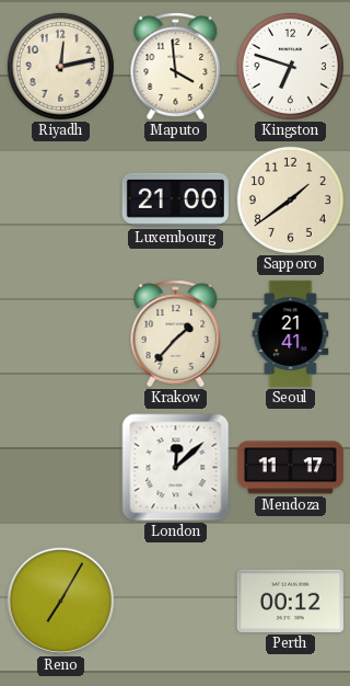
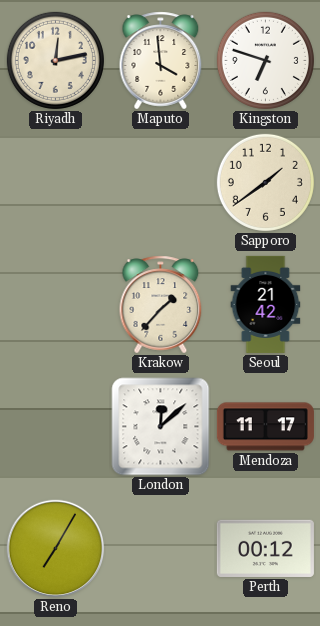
Luxembourg: 21:00 -> none (175, 199)
Seoul: 21:41 -> 21:42 (266, 304)
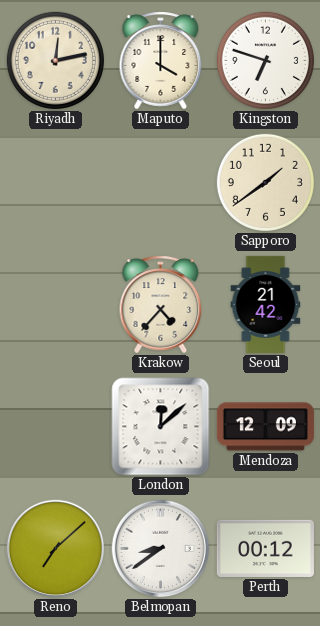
Maputo: 3:59 -> 4:00 (161, 61)
Krakow: 1:37 -> 4:37 (161, 305)
Mendoza: 11:17 -> 12:09 (265, 427)
Reno: 7:05 -> 7:08 (56, 549)
Belmopan: none -> 8:39 (161, 549)
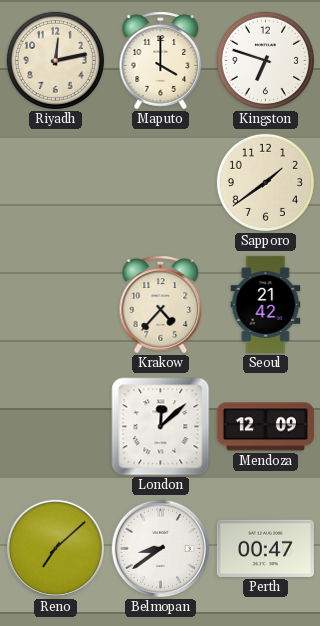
Perth: 00:12 -> 00:47 (265, 548)
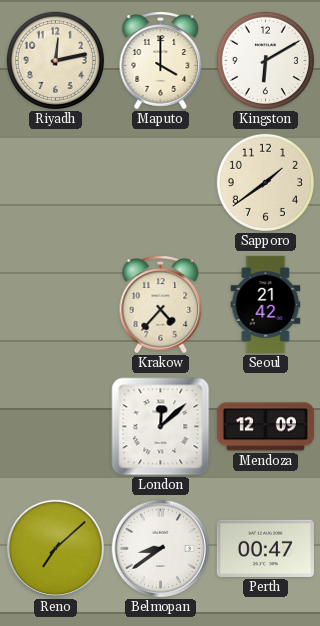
Kingston: 6:48 -> 6:10 (265, 60)
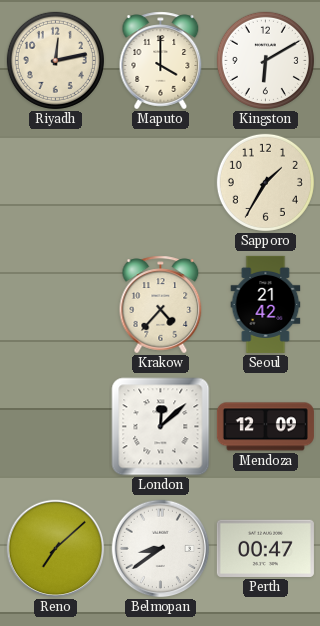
Sapporo: 1:39 -> 1:35 (265, 182)
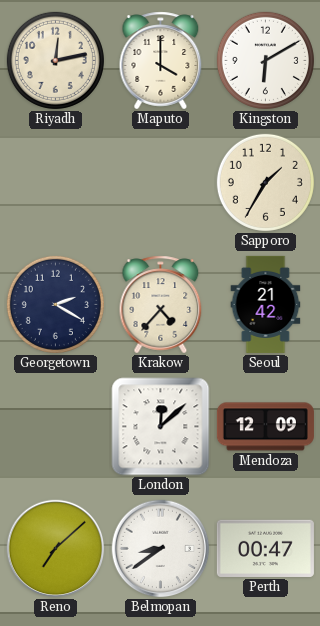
Georgetown: none -> 2:20 (55, 304)
